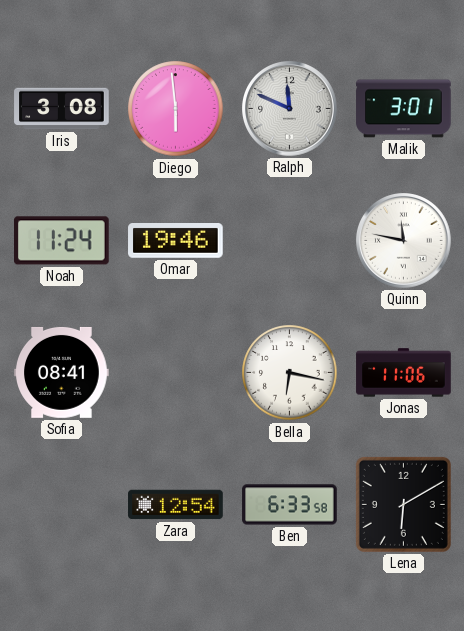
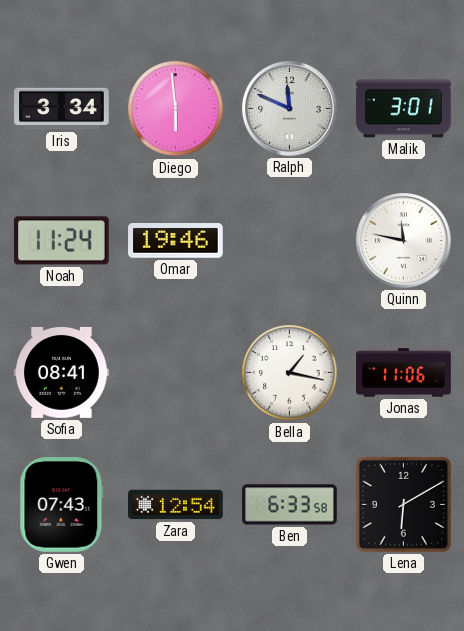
Iris: 3:08 -> 3:34 (62, 109)
Bella: 6:17 -> 1:17 (290, 373)
Gwen: none -> 07:43 (62, 505)
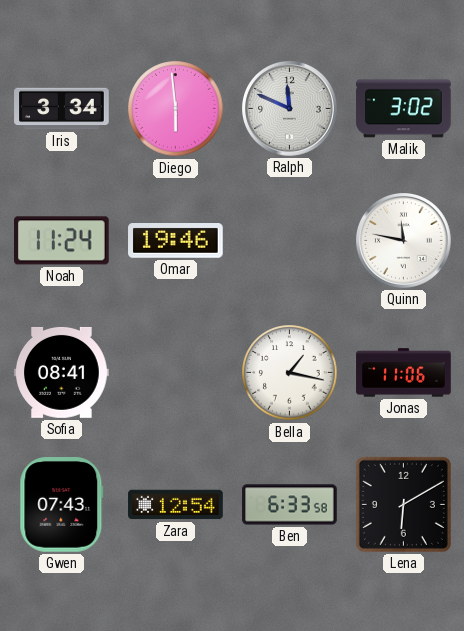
Malik: 3:01 -> 3:02 (404, 109)
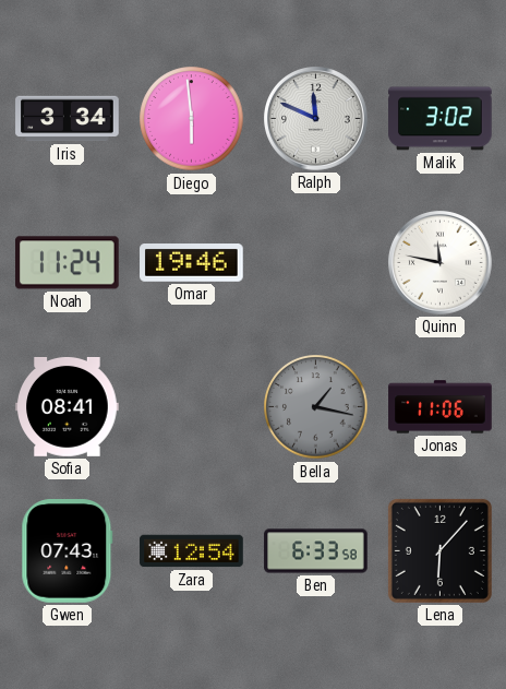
Bella dial: white -> grey (316, 407)
Lena: 6:10 -> 6:07 (439, 550)
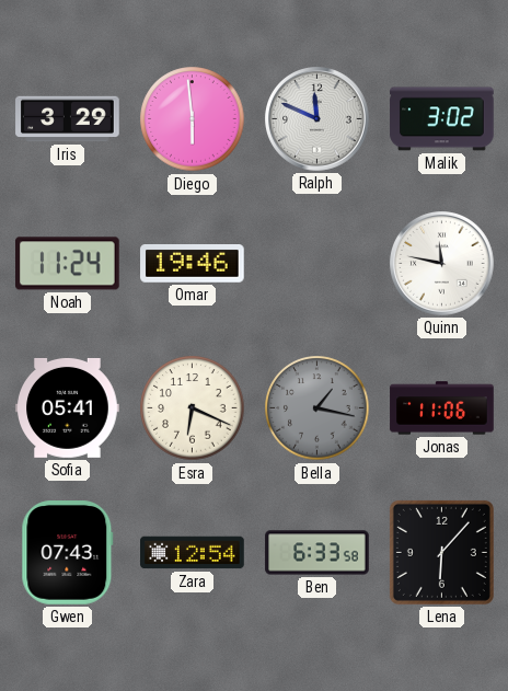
Iris: 3:34 -> 3:29 (68, 119)
Sofia: 08:41 -> 05:41 (68, 407)
Esra: none -> 6:19 (193, 408)
